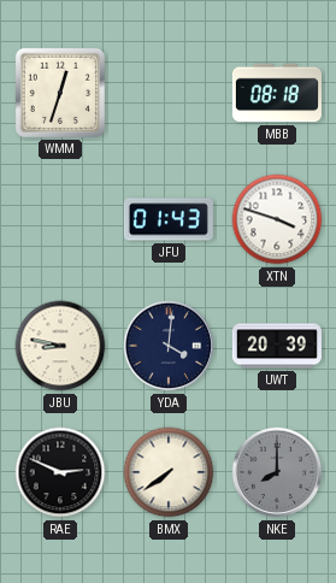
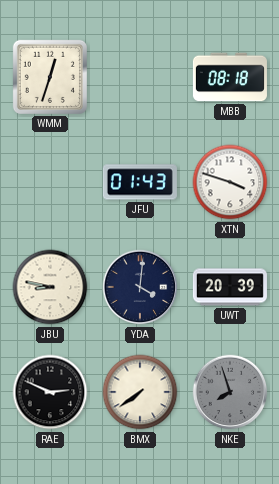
NKE: 8:00 -> 7:57 (230, 392)
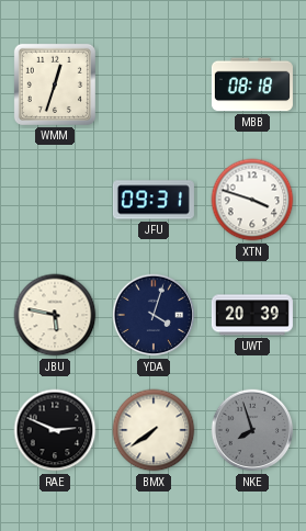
JFU: 01:43 -> 09:31 (154, 200)
JBU: 8:47 -> 5:47 (55, 315)
YDA: 4:01 -> 4:03 (154, 315)
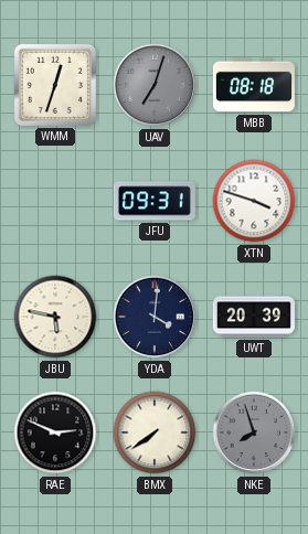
UAV: none -> 7:03 (155, 85)
YDA: 4:03 -> 4:01 (155, 317)
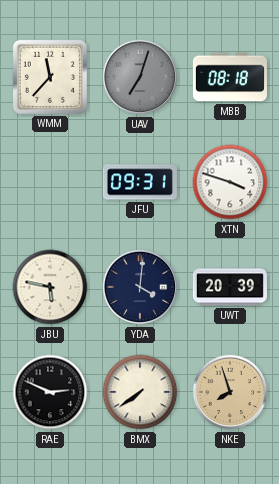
WMM: 12:33 -> 11:37 (50, 77)
NKE dial: grey -> champagne (230, 392)
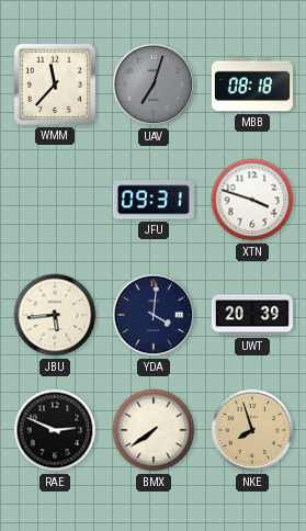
JBU: 5:47 -> 5:44 (55, 315)
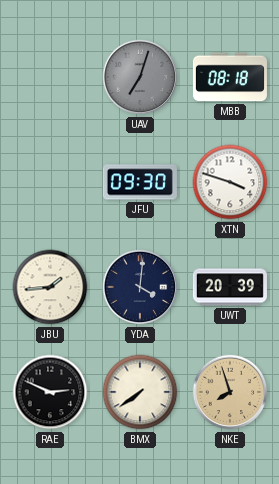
WMM: 11:37 -> none (55, 84)
JFU: 09:31 -> 09:30 (140, 182)
JBU: 5:44 -> 1:44 (50, 287)
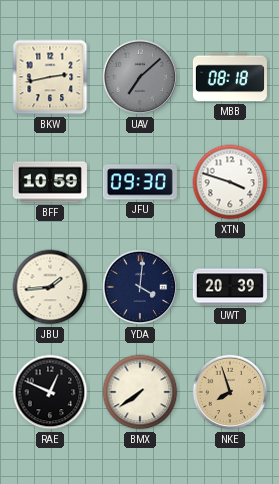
BKW: none -> 2:43 (50, 77)
UAV: 7:03 -> 7:08 (140, 77)
BFF: none -> 10:59 (50, 182)
RAE: 2:49 -> 12:49 (50, 392)
